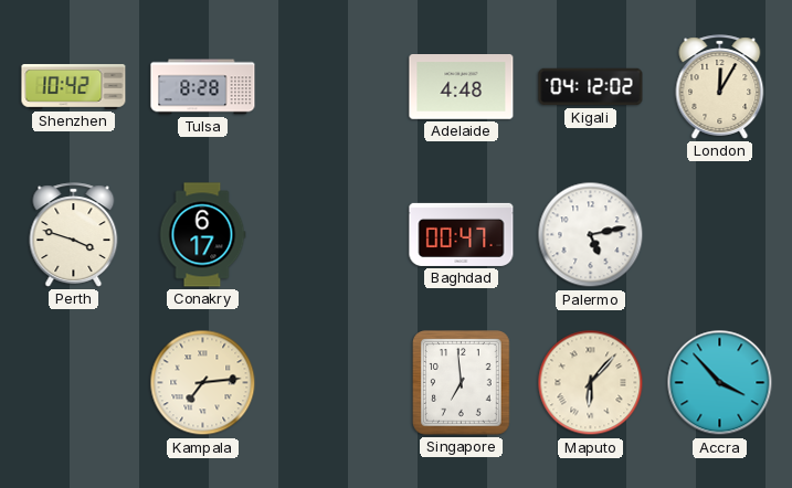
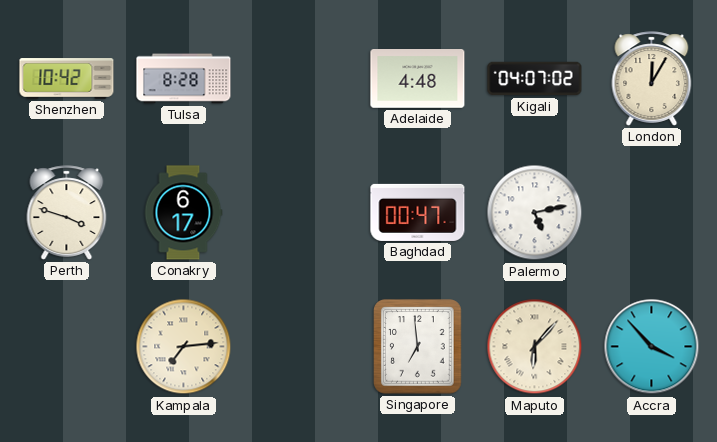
Kigali: 04:12 -> 04:07 (535, 79)
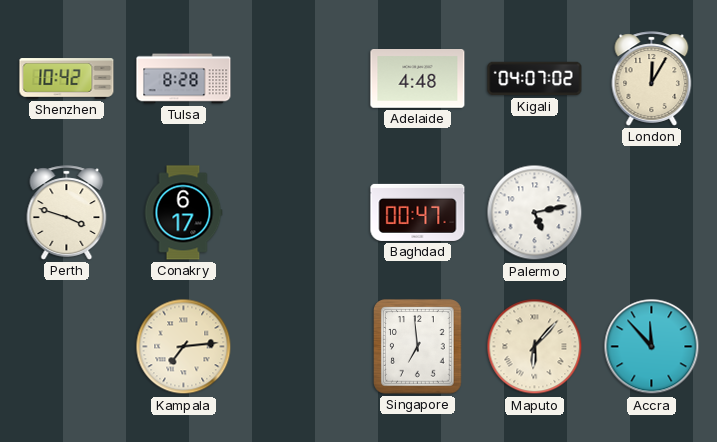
Accra: 3:53 -> 11:53 (652, 347)
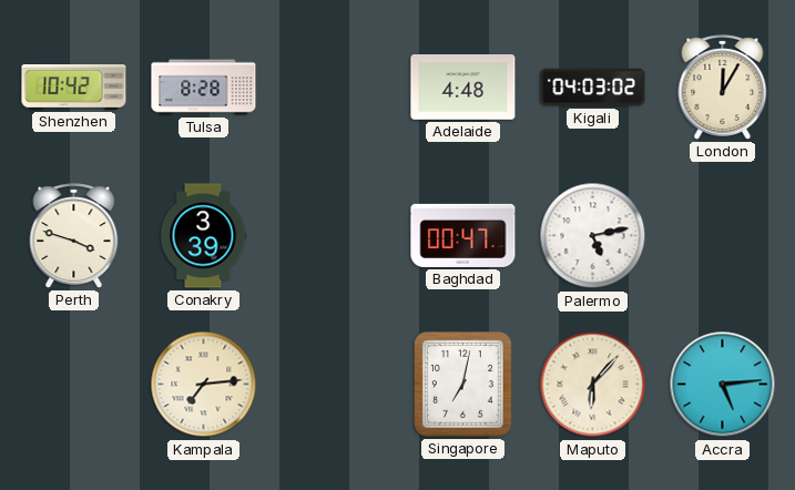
Kigali: 04:07 -> 04:03 (593, 88)
Conakry: 6:17 -> 3:39 (203, 236)
Singapore: 6:59 -> 7:02 (463, 385)
Accra: 11:53 -> 5:14 (723, 385)
